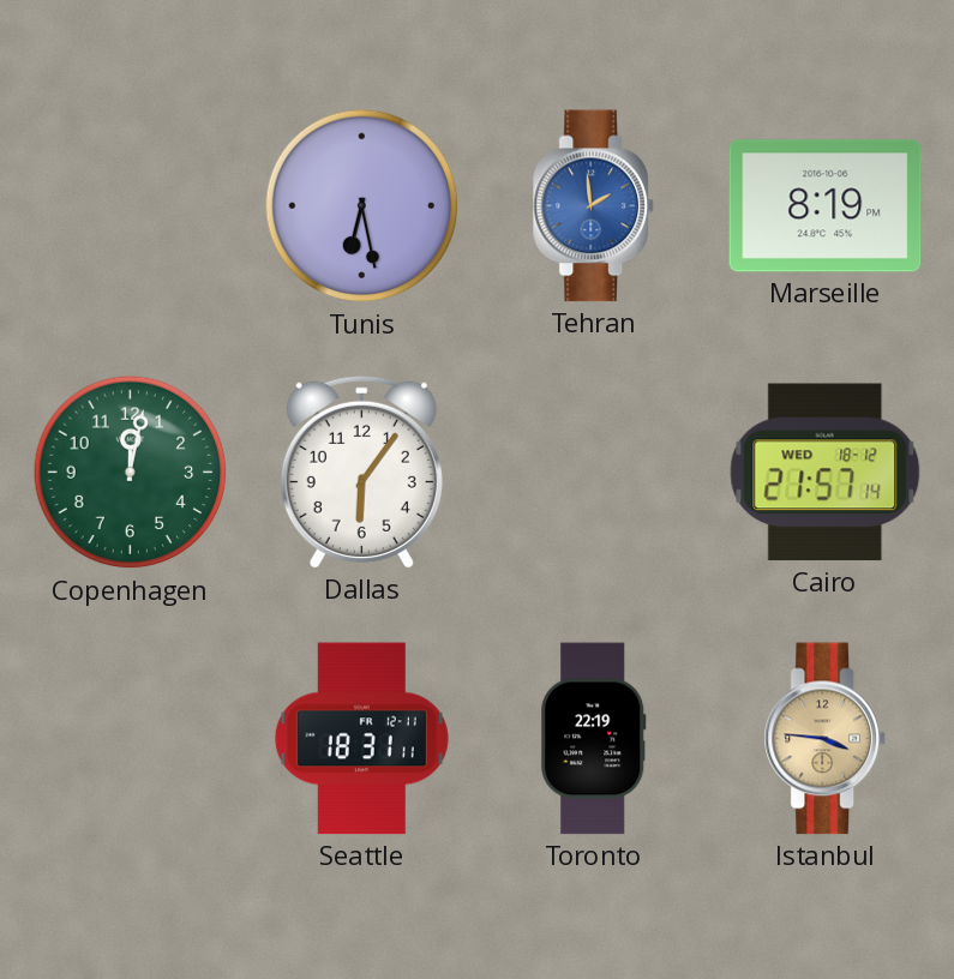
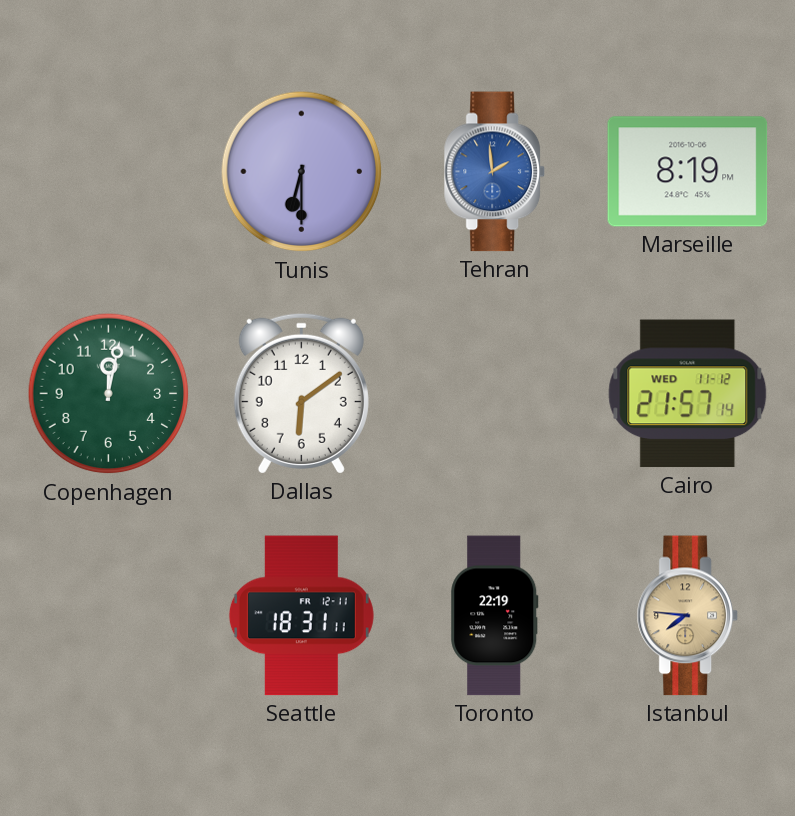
Tunis: 6:28 -> 6:30 (302, 172)
Dallas: 6:06 -> 6:09 (301, 393)
Cairo date: WED 18-12 -> WED 11-12 (688, 394)
Istanbul: 3:46 -> 7:46 (687, 616)
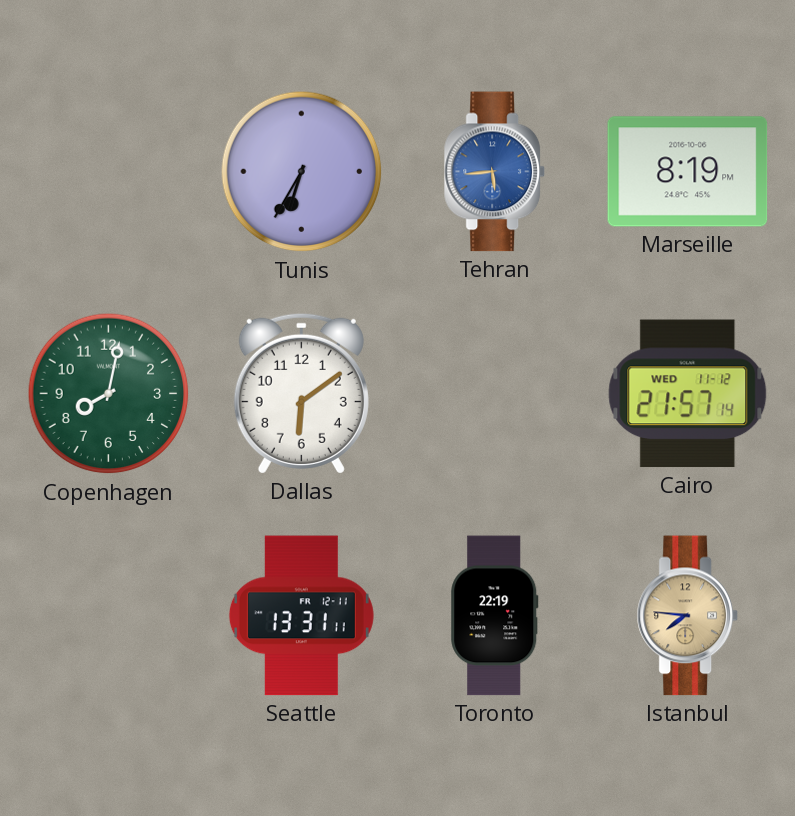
Tunis: 6:30 -> 6:35 (302, 172)
Tehran: 1:59 -> 5:44 (494, 172)
Copenhagen: 12:02 -> 8:02 (109, 394)
Seattle: 18:31 -> 13:31 (301, 616)
